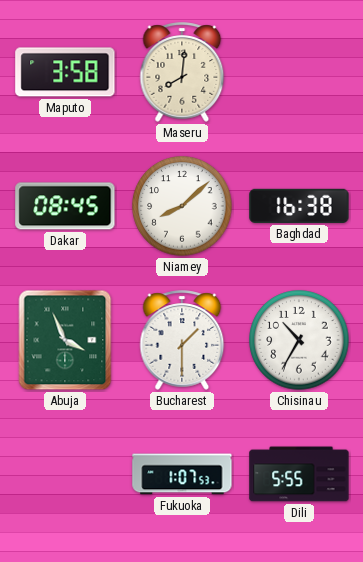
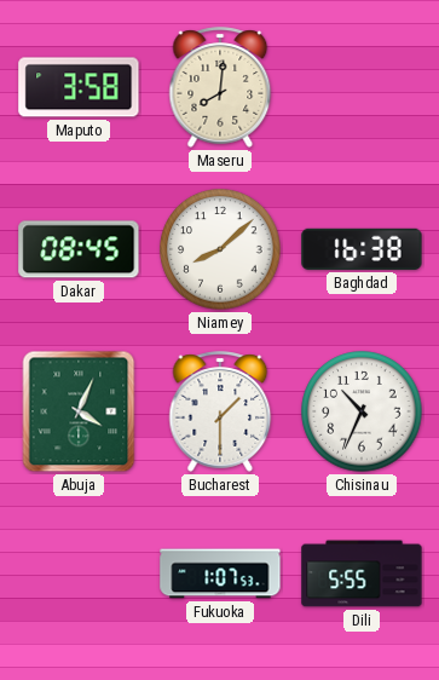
Abuja: 3:56 -> 4:04 (79, 411)
Chisinau: 10:35 -> 10:34 (362, 411)
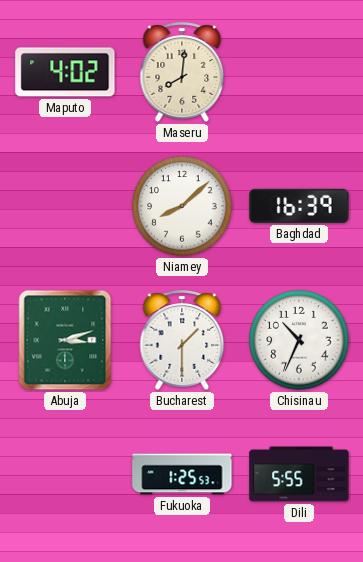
Maputo: 3:58 -> 4:02 (65, 72)
Dakar: 08:45 -> none (79, 249)
Baghdad: 16:38 -> 16:39 (299, 206)
Abuja: 4:04 -> 3:12 (65, 340)
Fukuoka: 1:07 -> 1:25 (182, 474)
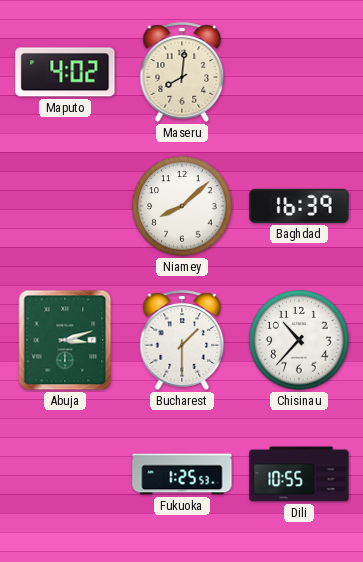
Chisinau: 10:34 -> 10:37 (299, 340)
Dili: 5:55 -> 10:55 (299, 474)
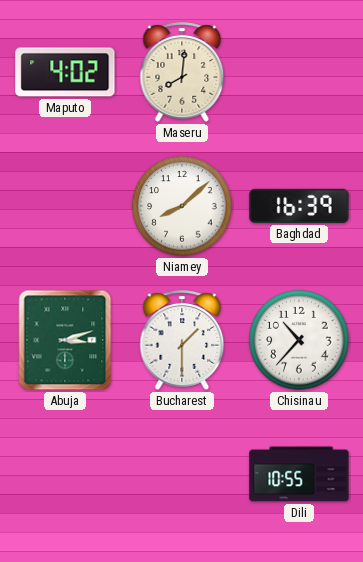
Fukuoka: 1:25 -> none (182, 474)
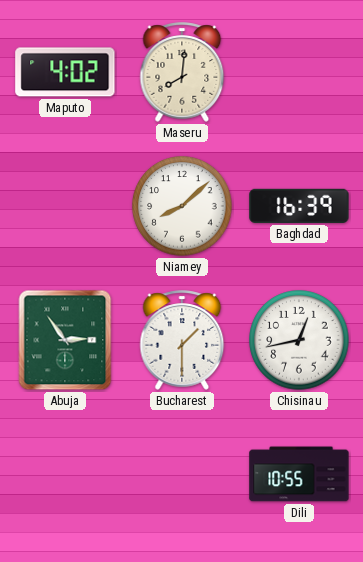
Abuja: 3:12 -> 2:54 (65, 340)
Chisinau: 10:37 -> 12:43 (299, 340)
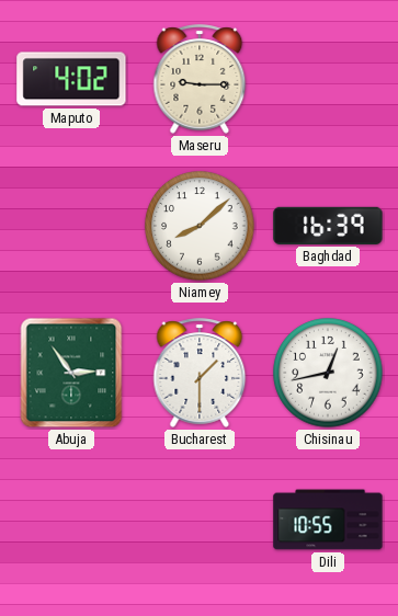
Maseru: 8:01 -> 9:15 (200, 79)
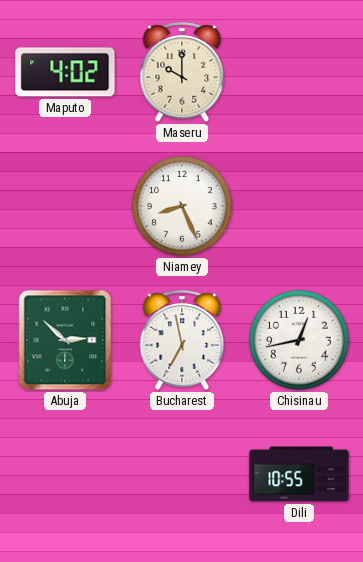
Maseru: 9:15 -> 10:00 (182, 72)
Niamey: 8:08 -> 8:26 (182, 206)
Baghdad: 16:39 -> none (328, 226)
Abuja: 2:54 -> 2:52 (65, 340)
Bucharest: 1:30 -> 6:58 (182, 340)
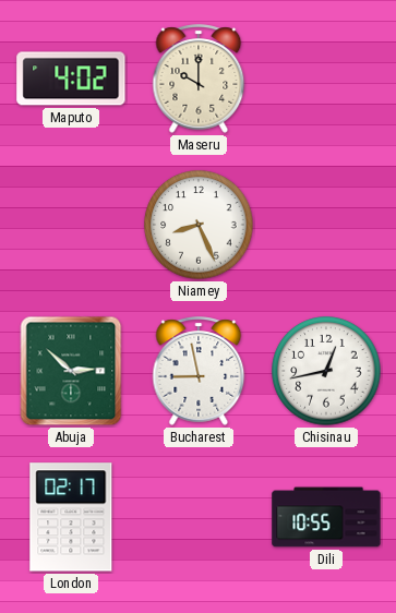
Bucharest: 6:58 -> 8:58 (199, 371)
London: none -> 02:17 (71, 517)
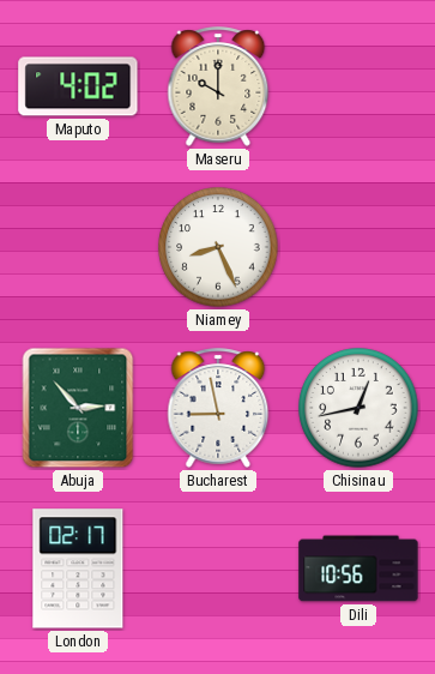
Abuja: 2:52 -> 2:53 (78, 408)
Dili: 10:55 -> 10:56 (358, 568)
